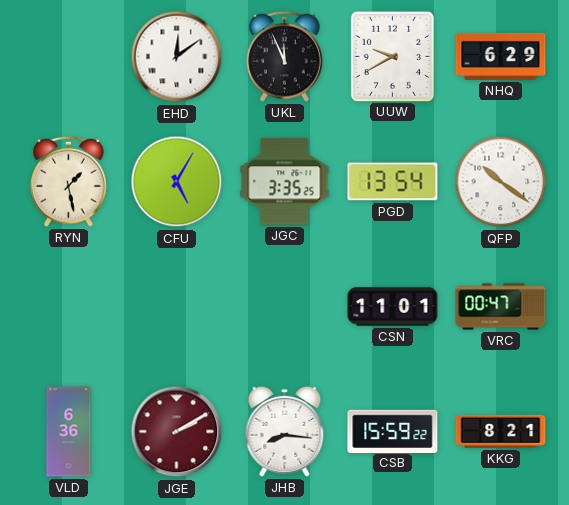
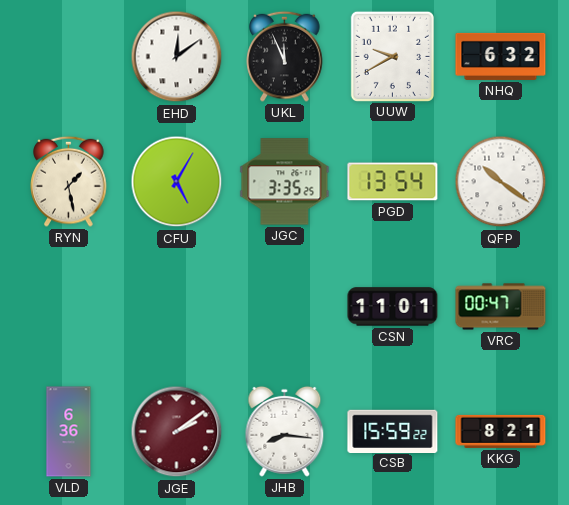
NHQ: 6:29 -> 6:32 (501, 56)
JGE: 2:10 -> 2:09 (177, 432)
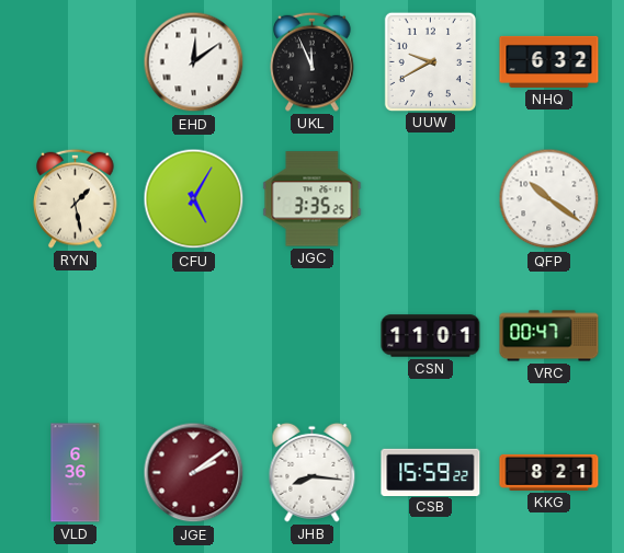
PGD: 13:54 -> none (393, 182)
